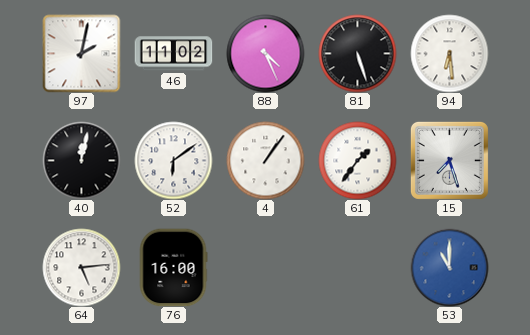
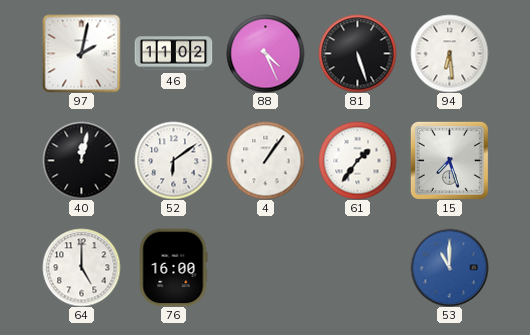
64: 5:14 -> 5:00 (81, 267)
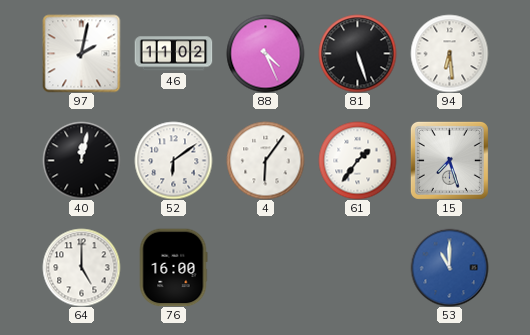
4: 1:06 -> 6:06 (265, 160)
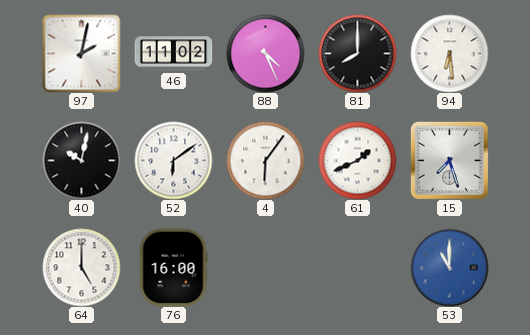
81: 5:27 -> 8:00 (357, 53)
40: 12:02 -> 10:02 (81, 160)
61: 1:36 -> 1:41 (357, 160)
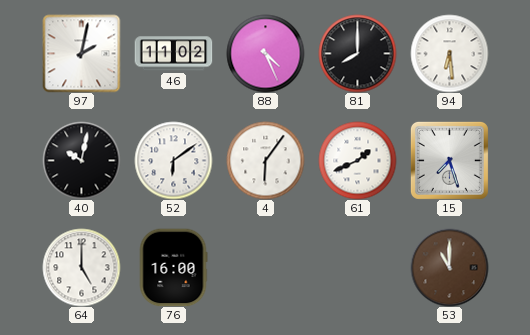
53 dial: blue -> brown (449, 267)
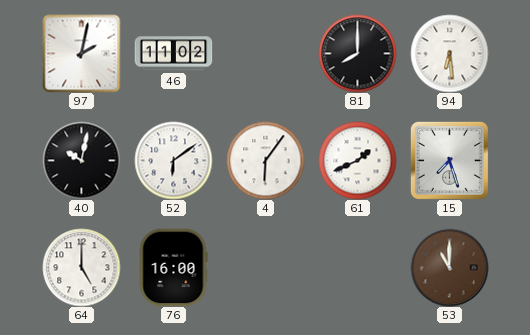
88: 4:26 -> none (265, 53)
